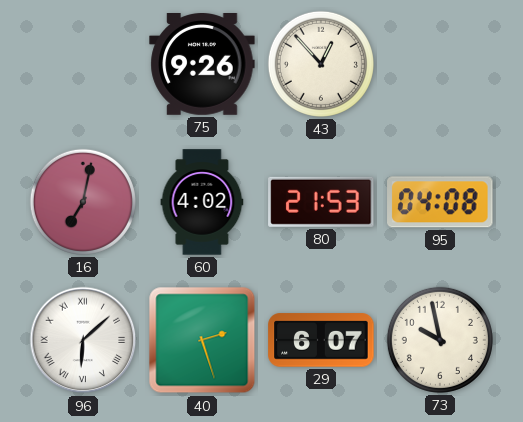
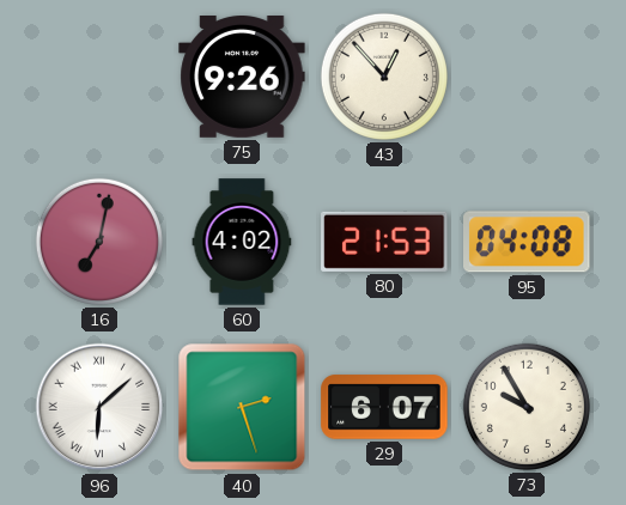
73: 9:58 -> 9:55 (527, 407)
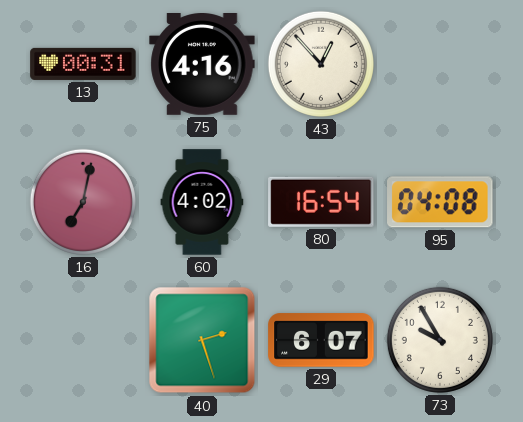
13: none -> 00:31 (83, 64)
75: 9:26 -> 4:16 (202, 65)
80: 21:53 -> 16:54 (321, 202)
96: 6:08 -> none (99, 407)
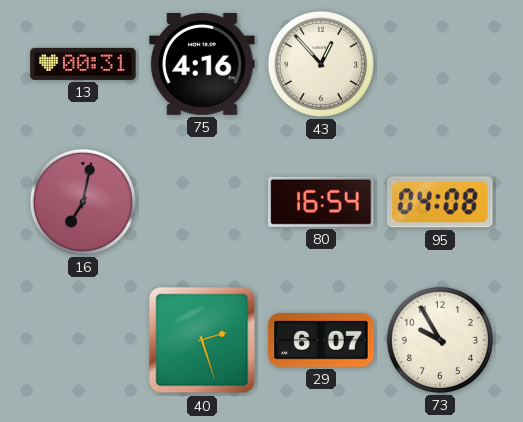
60: 4:02 -> none (202, 202)
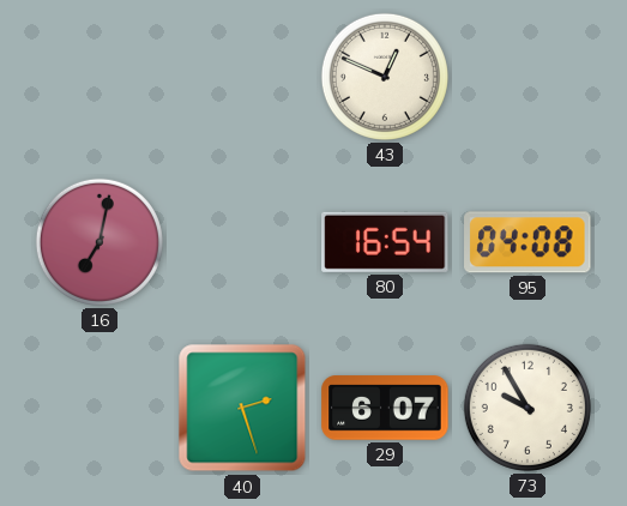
13: 00:31 -> none (83, 64)
75: 4:16 -> none (202, 65)
43: 12:53 -> 12:49 (385, 77)
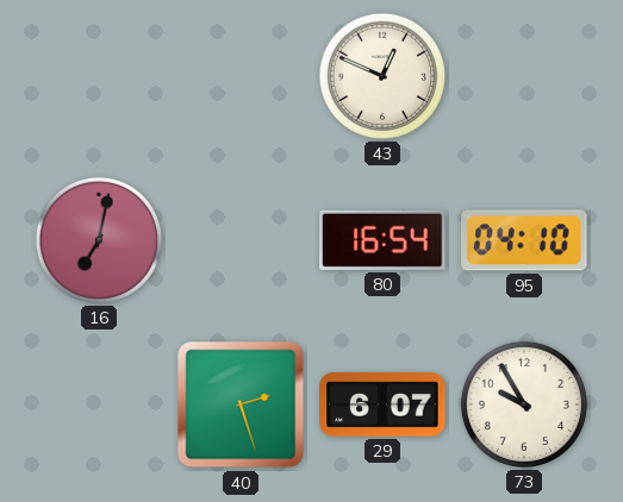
95: 04:08 -> 04:10 (524, 240)
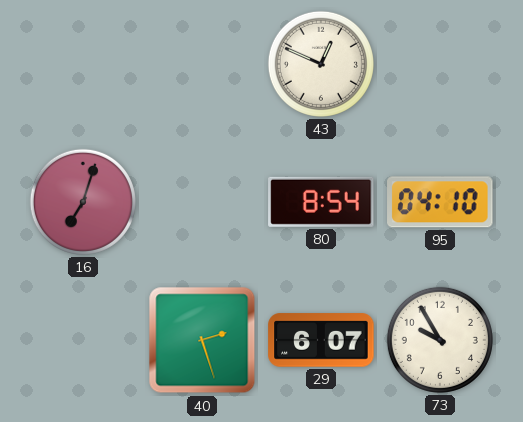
16: 7:02 -> 7:03 (83, 202)
80: 16:54 -> 8:54 (321, 202)
